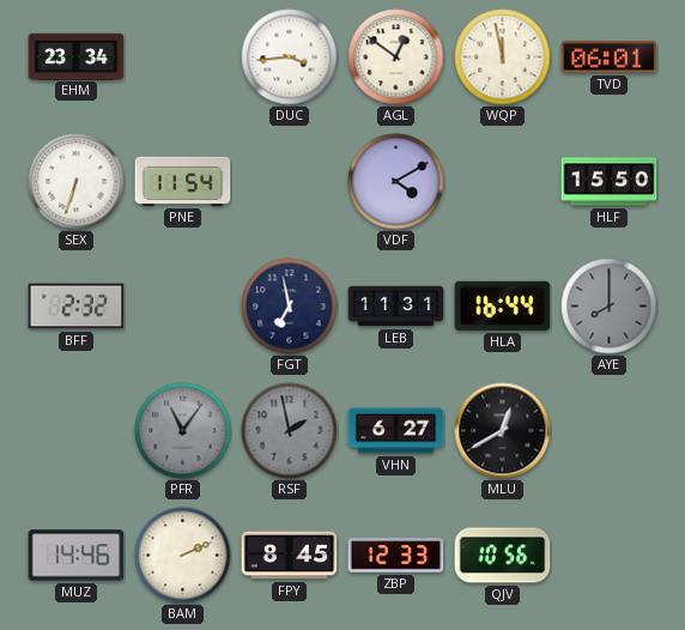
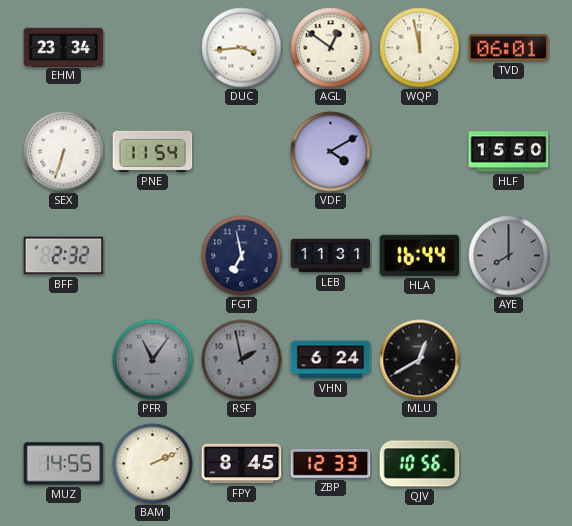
VHN: 6:27 -> 6:24 (331, 360)
MUZ: 14:46 -> 14:55 (64, 464)
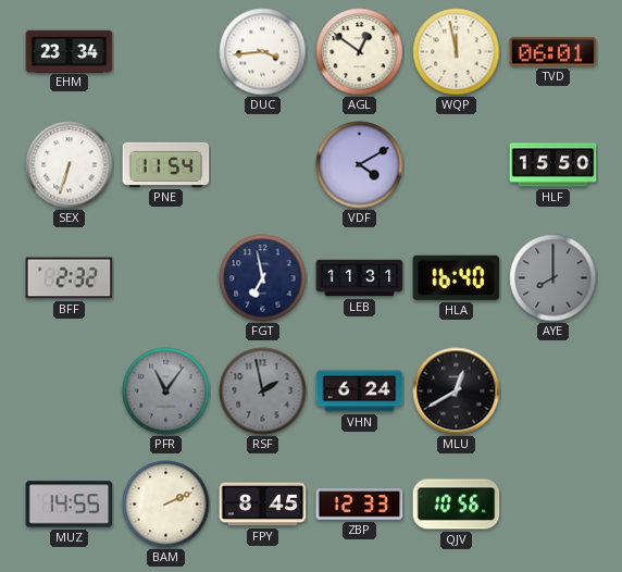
HLA: 16:44 -> 16:40 (457, 277)
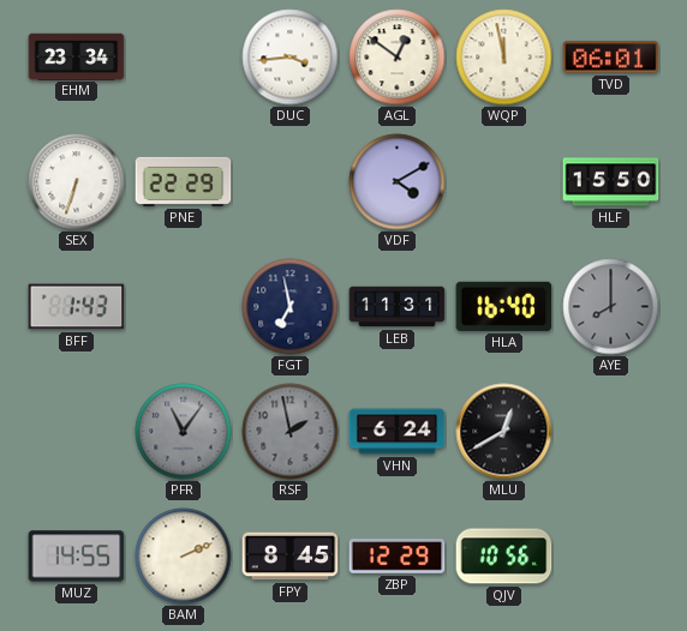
PNE: 11:54 -> 22:29 (184, 181)
BFF: 2:32 -> 1:43 (77, 307)
ZBP: 12:33 -> 12:29 (398, 557)
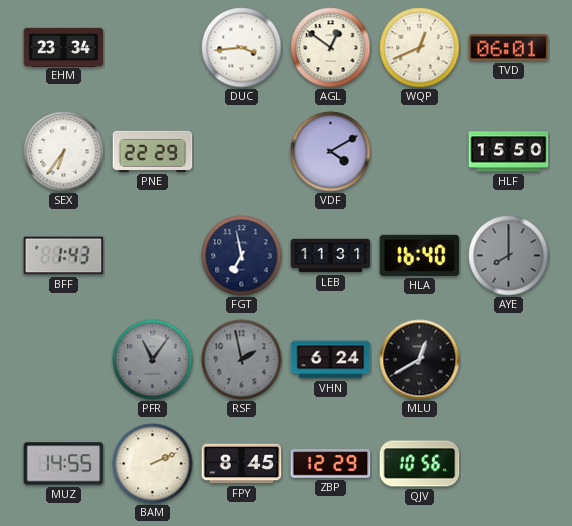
WQP: 11:58 -> 12:41 (420, 48)
SEX: 6:33 -> 6:36 (64, 152)
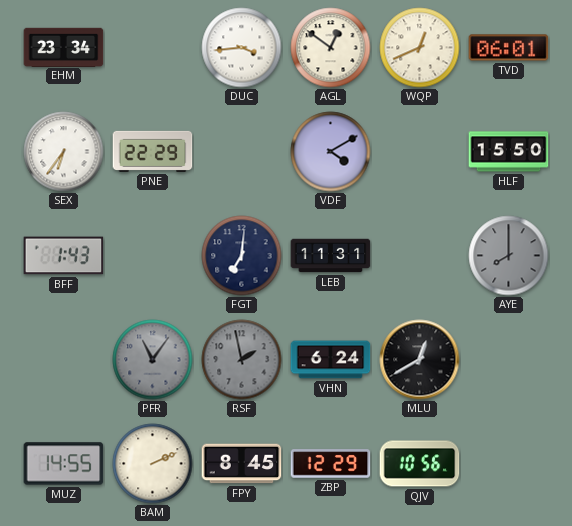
FGT: 6:58 -> 7:01 (242, 256)
HLA: 16:40 -> none (420, 255)
